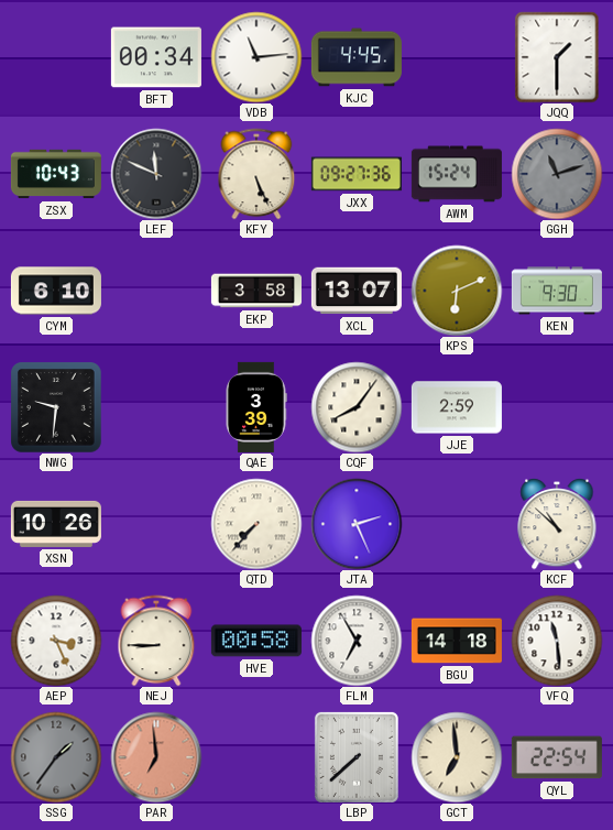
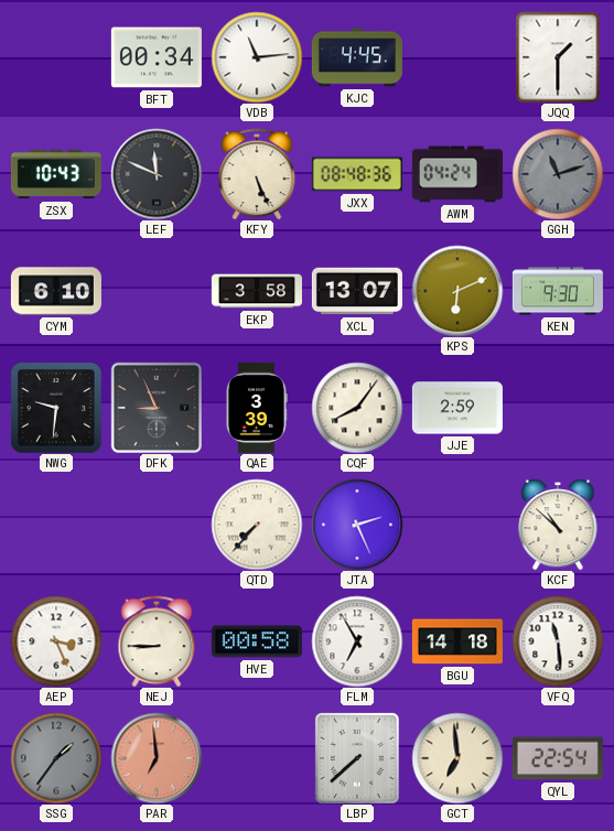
JXX: 09:27 -> 08:48 (357, 174)
AWM: 15:24 -> 04:24 (457, 174)
DFK: none -> 8:56 (155, 407)
XSN: 10:26 -> none (56, 524)
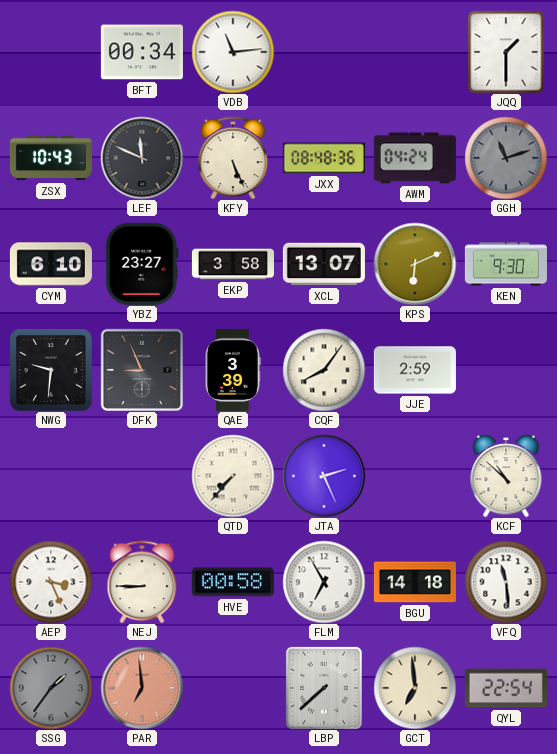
KJC: 4:45 -> none (357, 57)
YBZ: none -> 23:27 (142, 264)
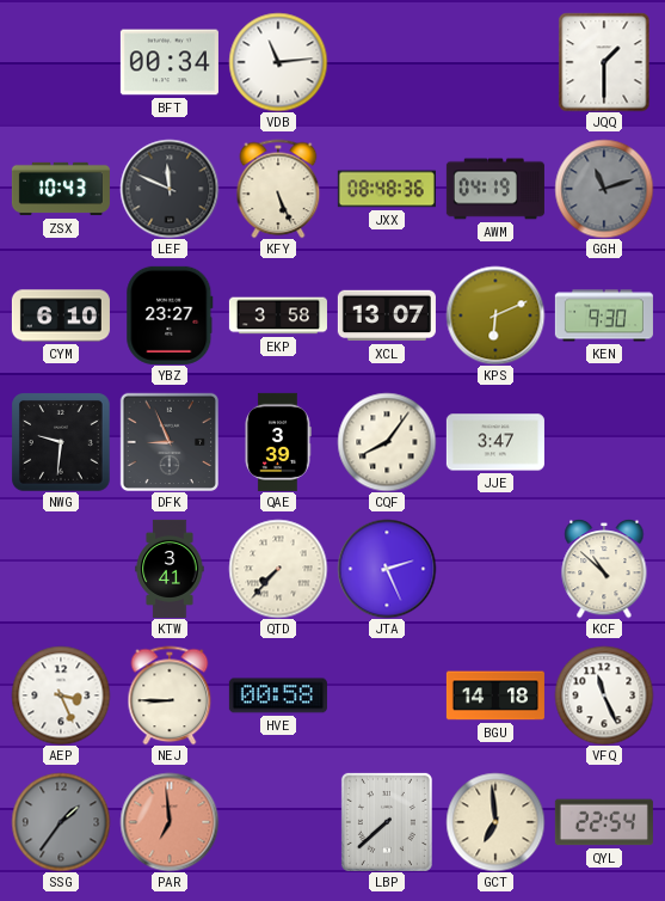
AWM: 04:24 -> 04:19 (495, 189)
JJE: 2:59 -> 3:47 (495, 442)
KTW: none -> 3:41 (170, 569)
FLM: 6:55 -> none (324, 582)
VFQ: 11:29 -> 11:26 (604, 695)
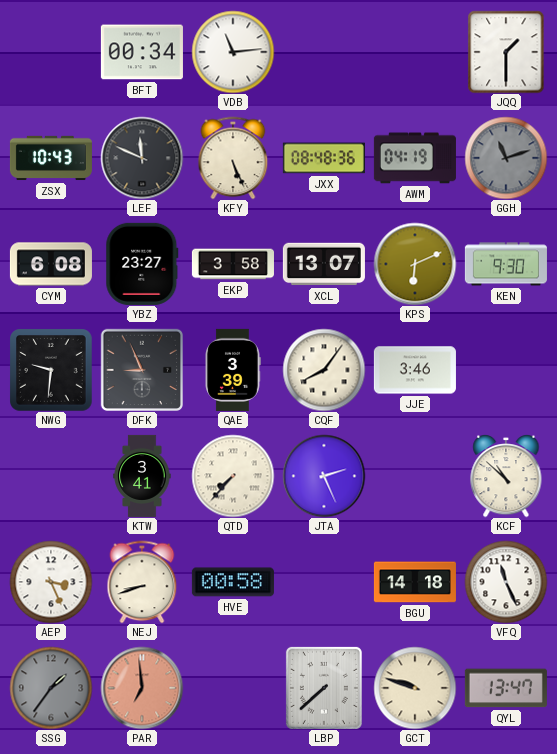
CYM: 6:10 -> 6:08 (51, 264)
JJE: 3:47 -> 3:46 (415, 370)
NEJ: 8:45 -> 8:42 (142, 582)
GCT: 6:59 -> 9:48 (415, 688)
QYL: 22:54 -> 13:47 (506, 688)
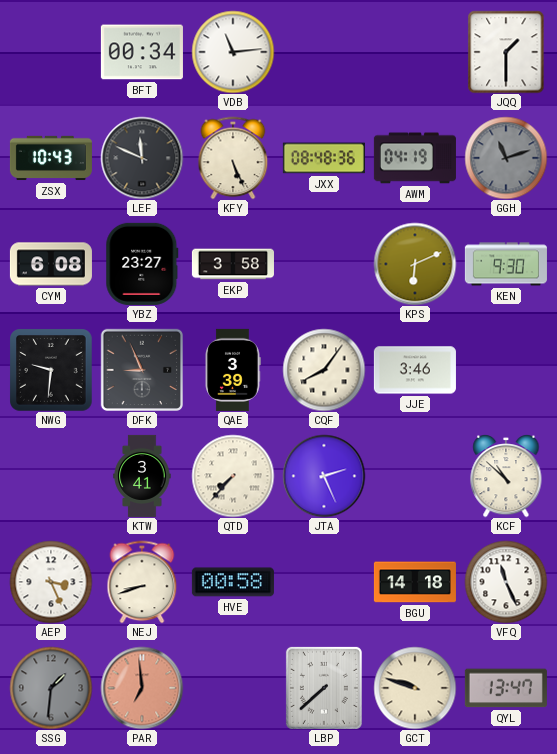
XCL: 13:07 -> none (324, 264)
SSG: 1:36 -> 1:31 (51, 688)
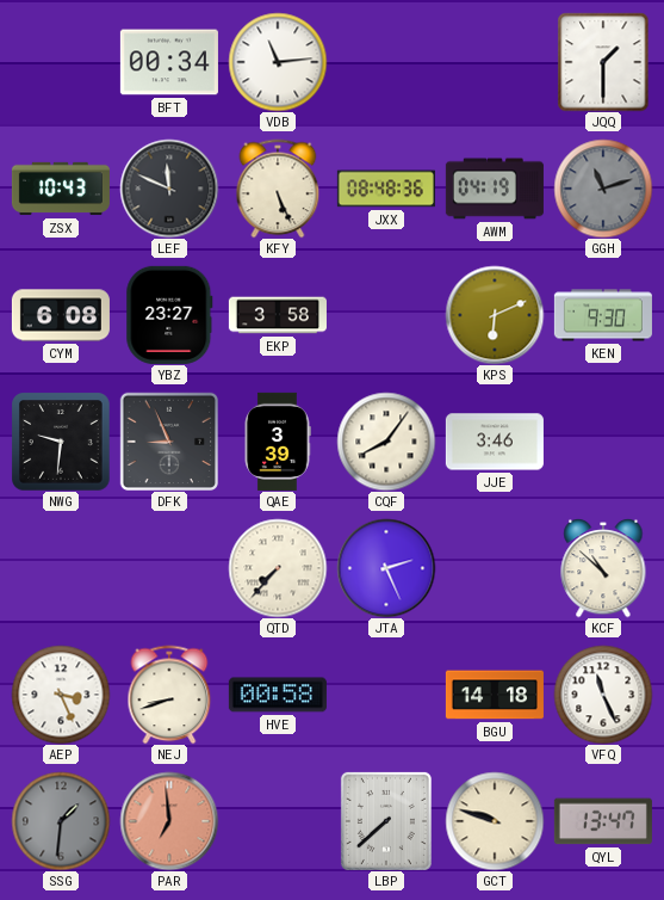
KTW: 3:41 -> none (142, 476)
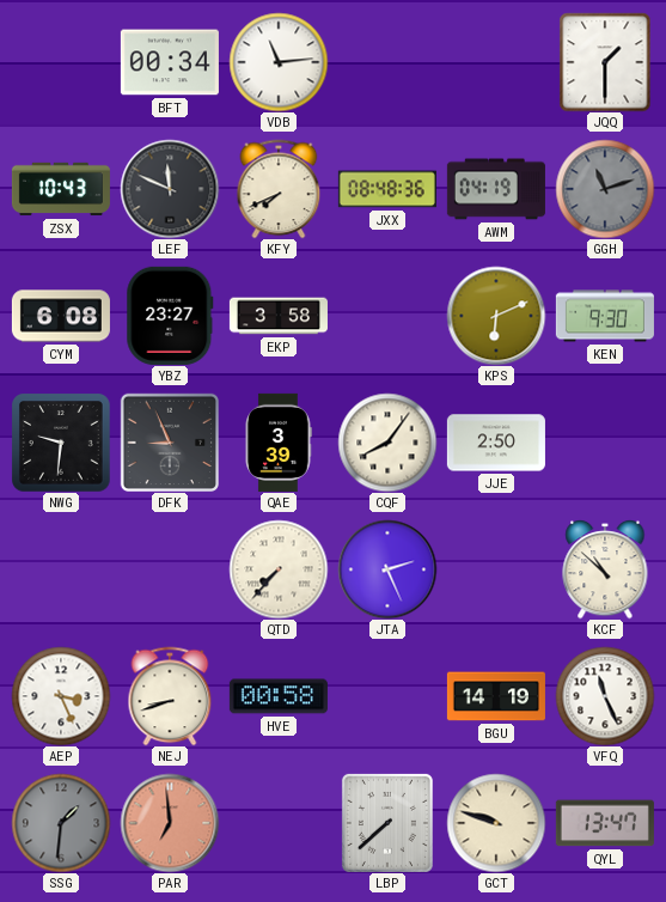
KFY: 5:26 -> 7:41 (279, 189)
JJE: 3:46 -> 2:50 (496, 443)
BGU: 14:18 -> 14:19 (496, 696)
